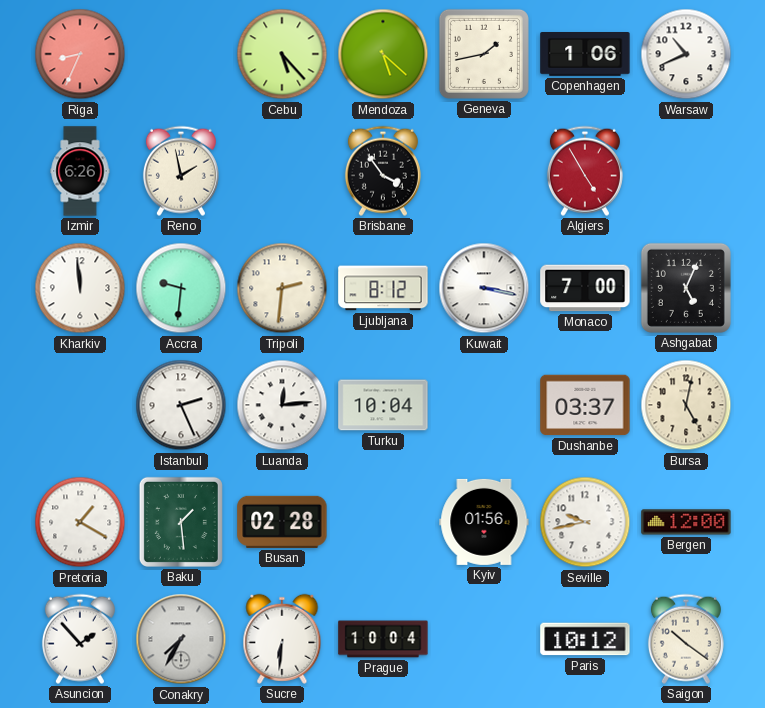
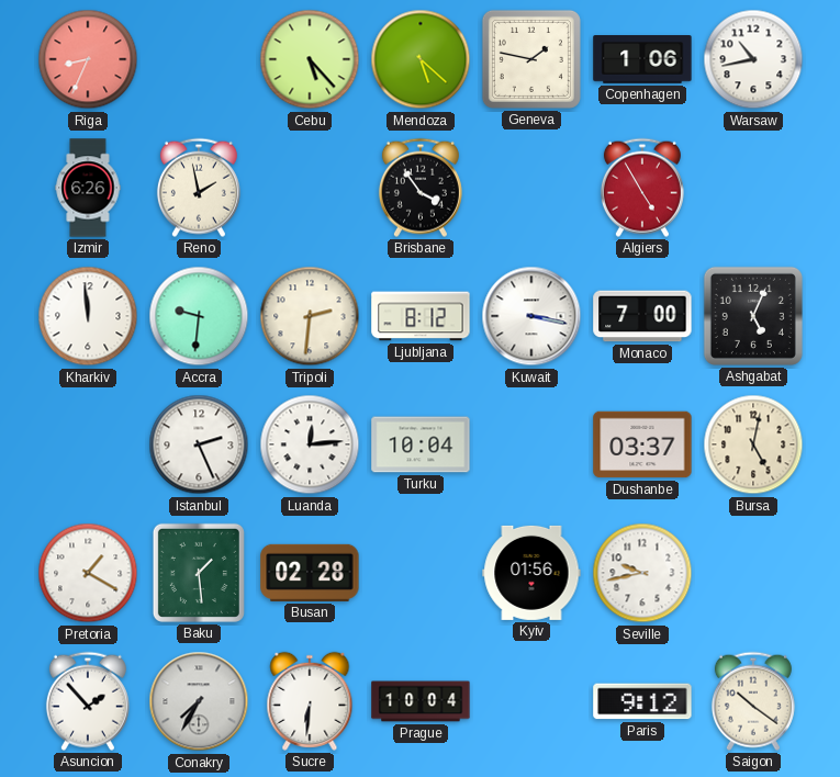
Geneva: 1:43 -> 1:47 (531, 59)
Warsaw: 10:41 -> 10:43 (753, 59)
Bergen: 12:00 -> none (686, 522)
Paris: 10:12 -> 9:12 (642, 701)
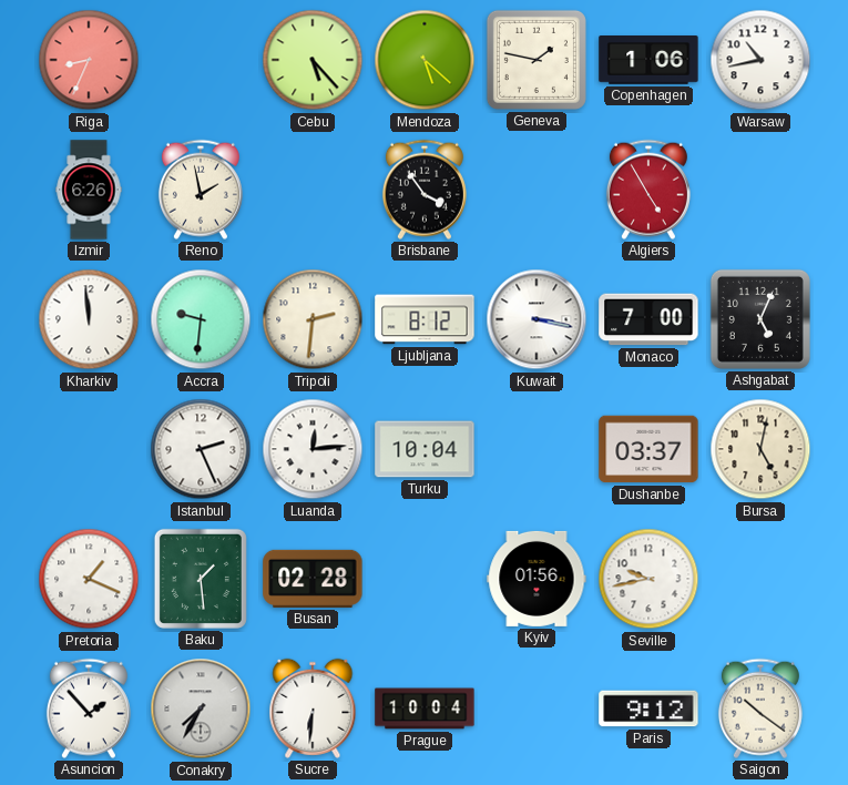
Pretoria: 1:20 -> 1:19 (89, 579)
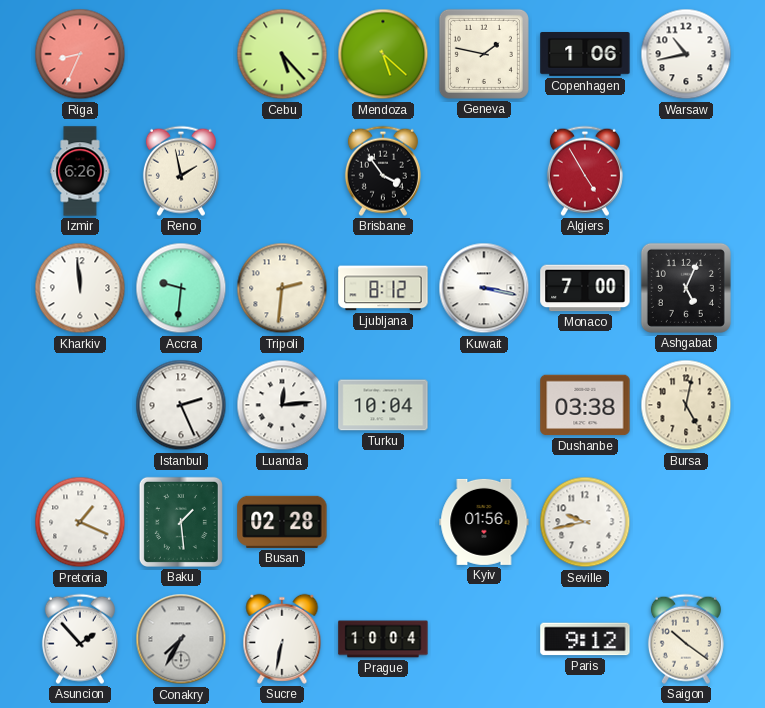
Dushanbe: 03:37 -> 03:38 (585, 405)
Sucre: 6:31 -> 6:32 (282, 639)
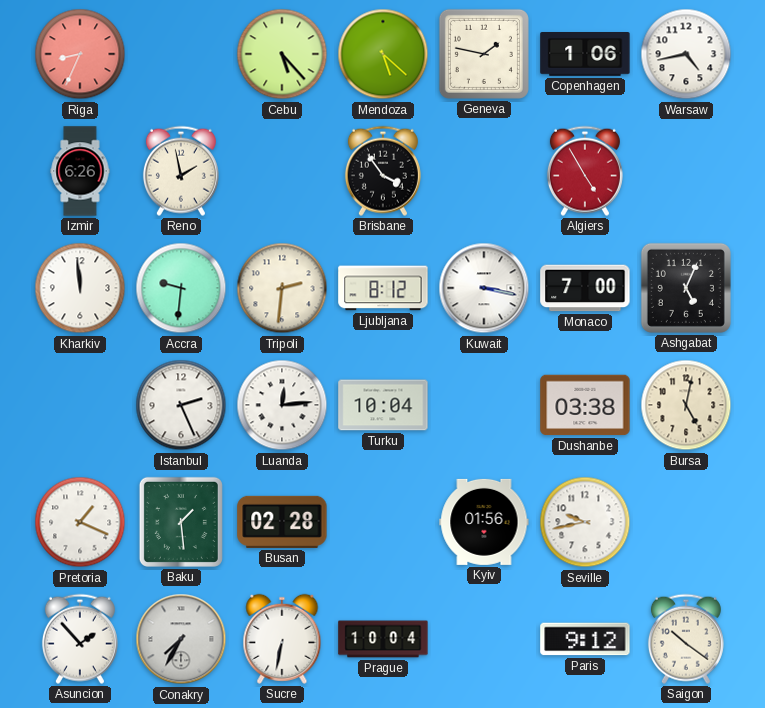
Warsaw: 10:43 -> 4:43 (686, 54)
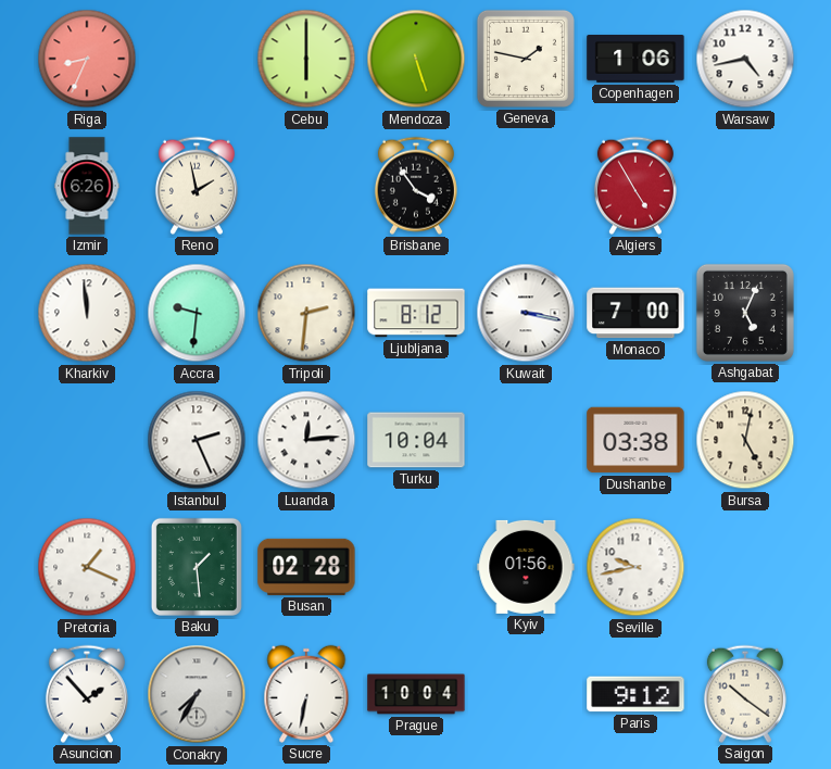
Cebu: 5:23 -> 6:00 (306, 59)
Mendoza: 5:22 -> 5:27 (416, 59)
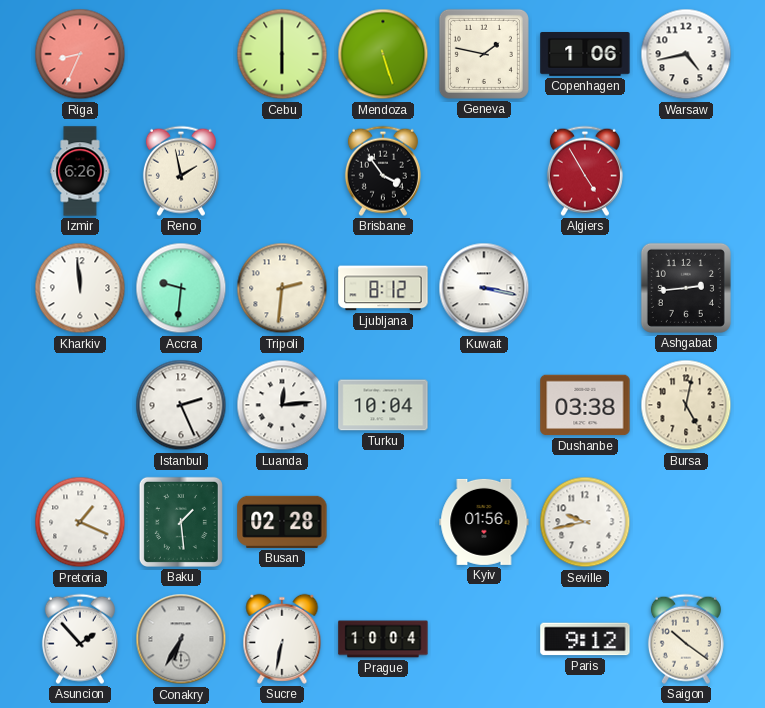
Monaco: 7:00 -> none (635, 313)
Ashgabat: 5:04 -> 2:44 (686, 288)
Conakry: 7:35 -> 6:35 (181, 639)
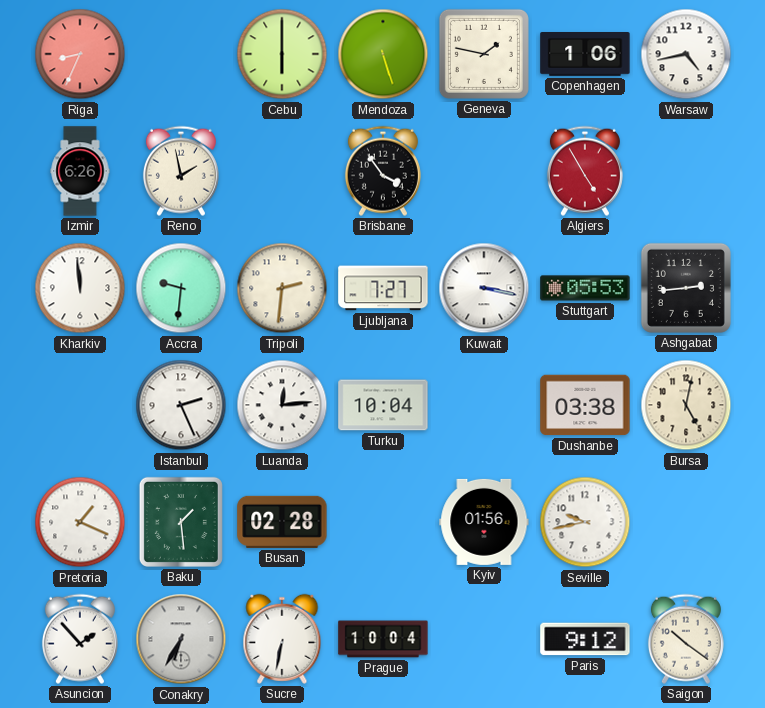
Ljubljana: 8:12 -> 7:27 (383, 288)
Stuttgart: none -> 05:53 (585, 288)
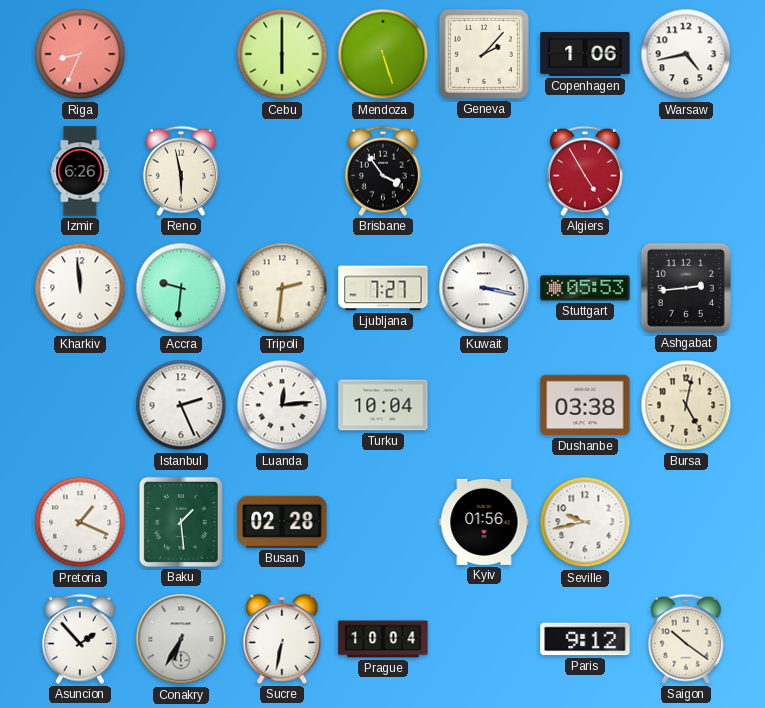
Geneva: 1:47 -> 2:07 (484, 54)
Reno: 1:58 -> 5:58 (181, 171)
